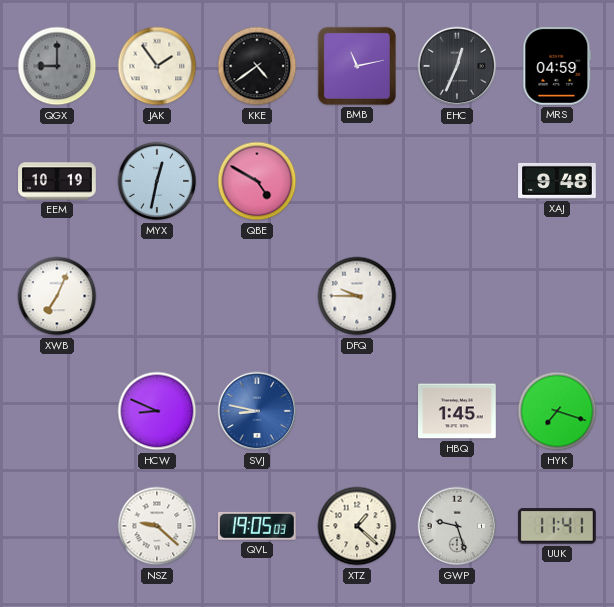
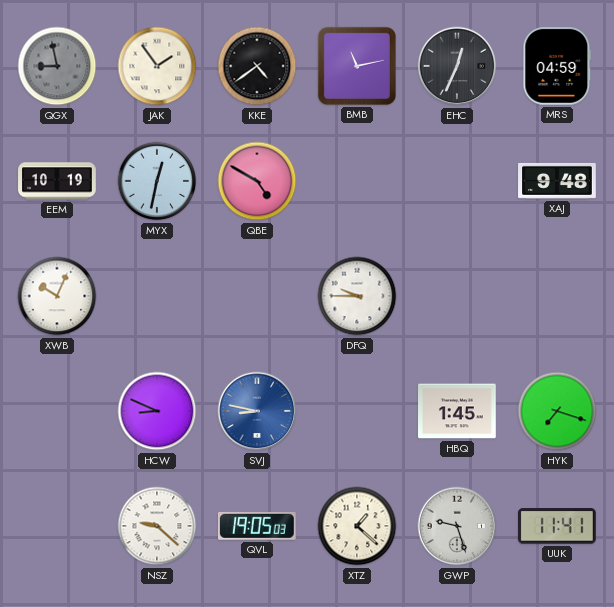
QGX: 9:00 -> 8:58 (57, 66)
XWB: 7:04 -> 10:04 (57, 296)
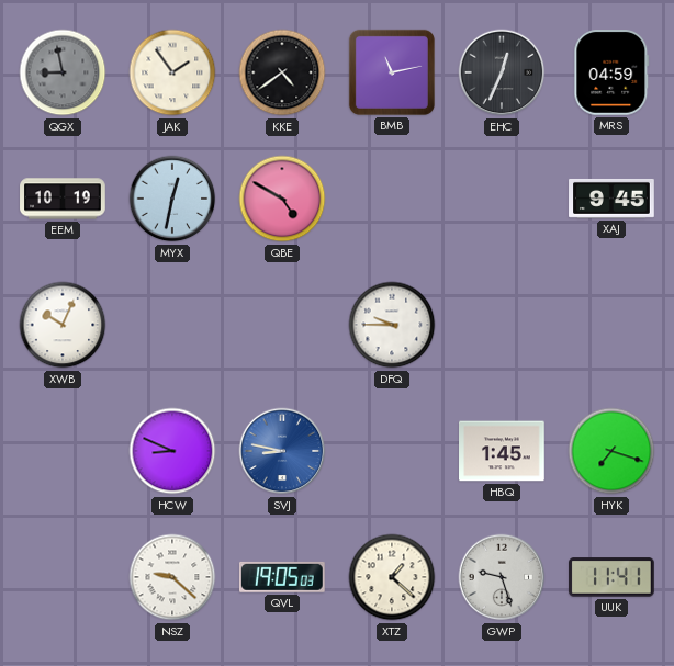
XAJ: 9:48 -> 9:45 (611, 199)
